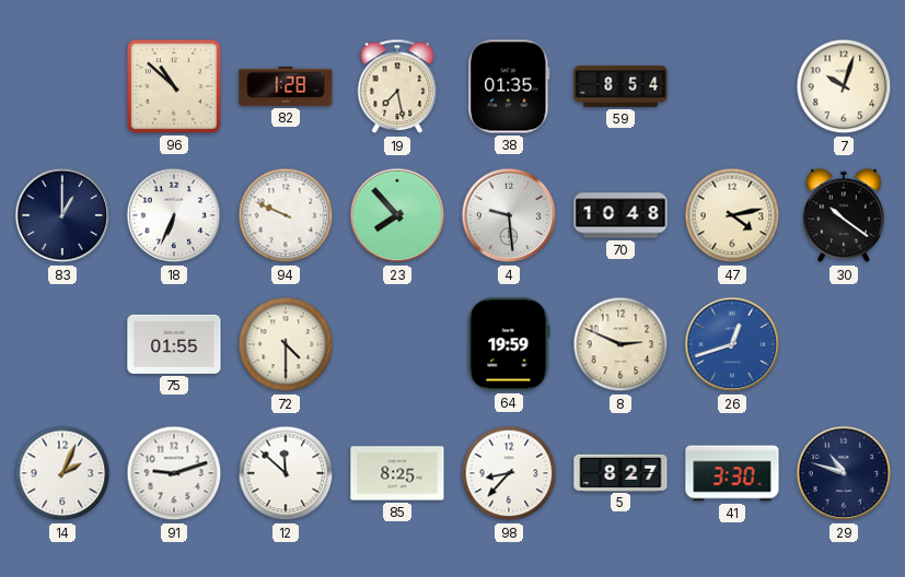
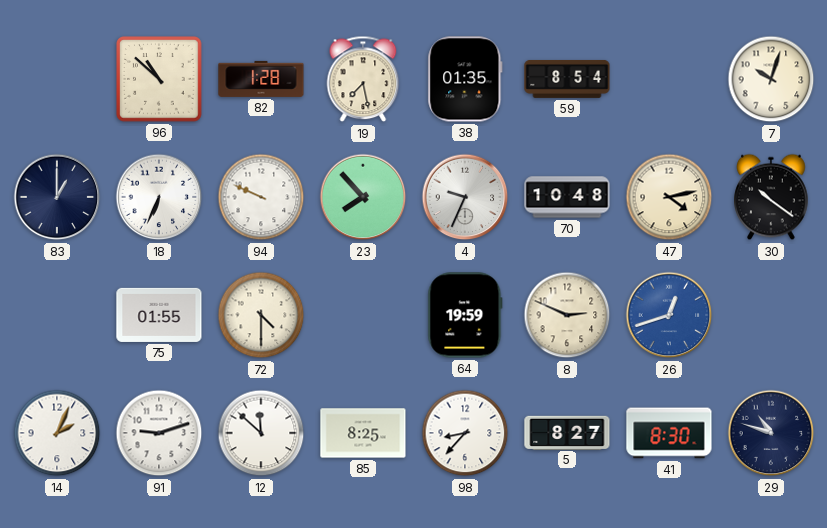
4: 9:29 -> 9:34 (465, 197)
41: 3:30 -> 8:30 (669, 433)
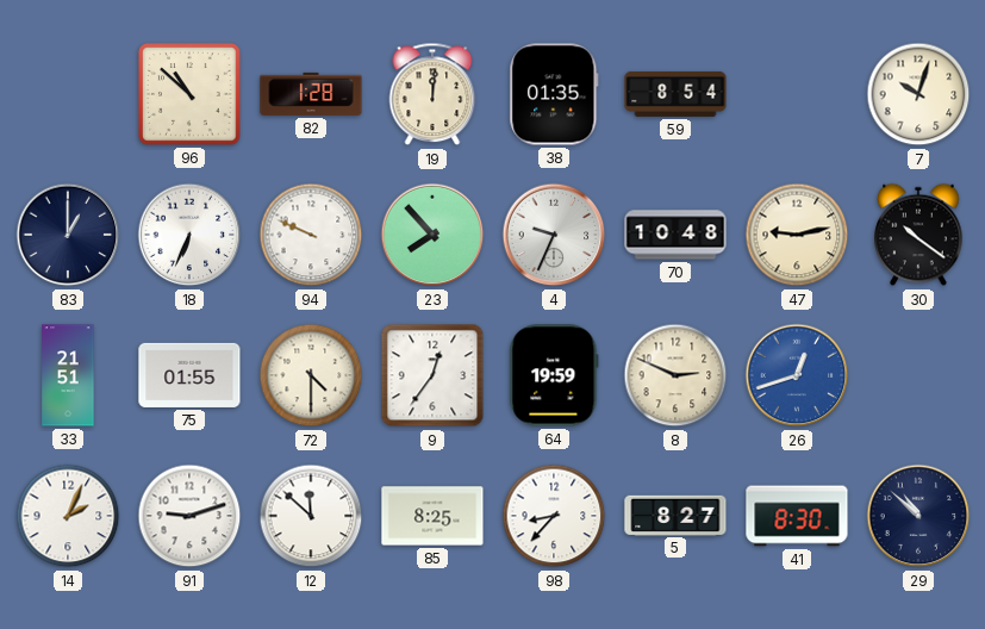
19: 7:28 -> 12:01 (432, 94)
47: 4:13 -> 9:13 (797, 235)
33: none -> 21:51 (68, 375)
9: none -> 12:36 (432, 375)
29: 10:48 -> 10:52 (918, 516)
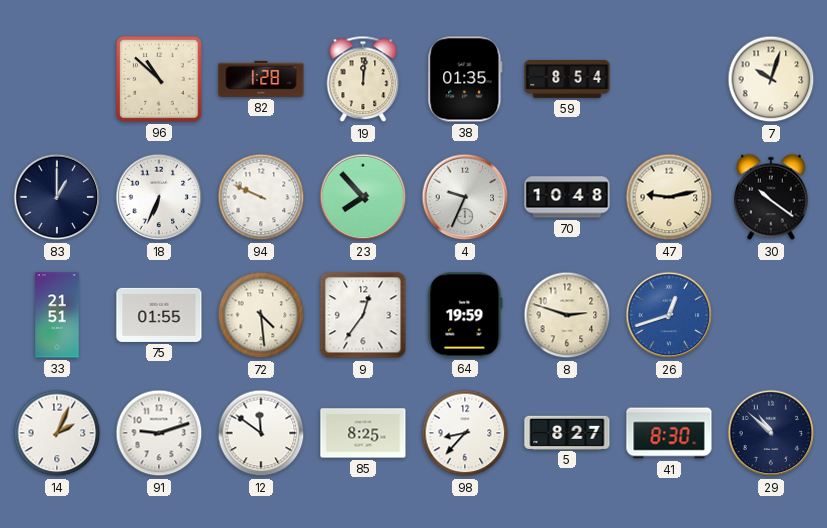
72: 4:30 -> 4:29 (261, 315)
8: 2:49 -> 2:48 (567, 315)
12: 11:52 -> 11:51 (261, 433)
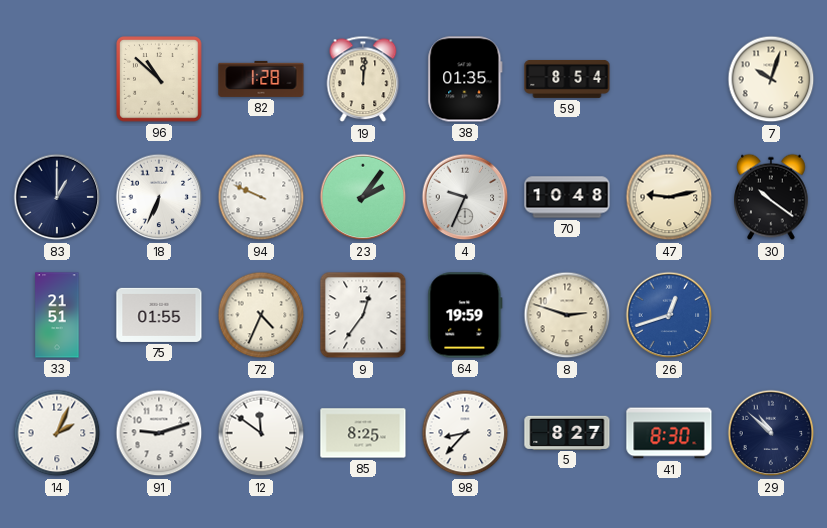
23: 7:53 -> 2:06 (363, 197)
72: 4:29 -> 4:34 (261, 315)
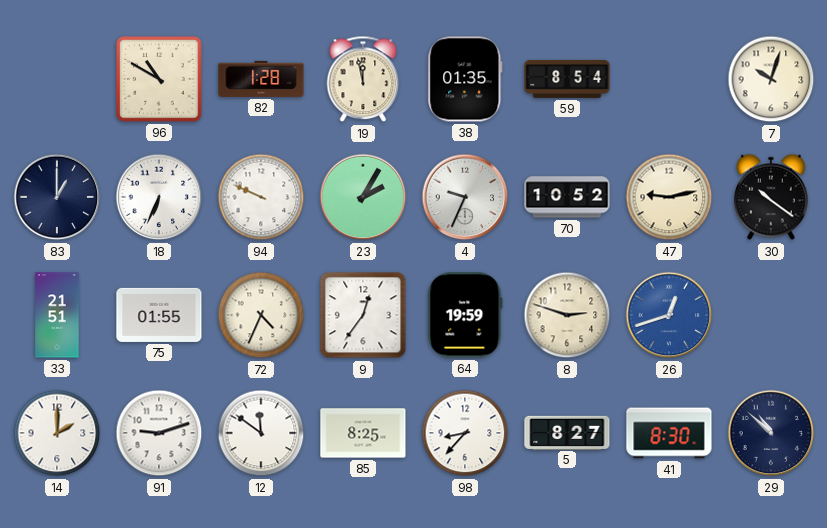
96: 10:52 -> 10:50 (159, 79)
19: 12:01 -> 11:58 (363, 79)
23: 2:06 -> 2:05 (363, 197)
70: 10:48 -> 10:52 (567, 197)
14: 2:04 -> 2:00 (57, 433)
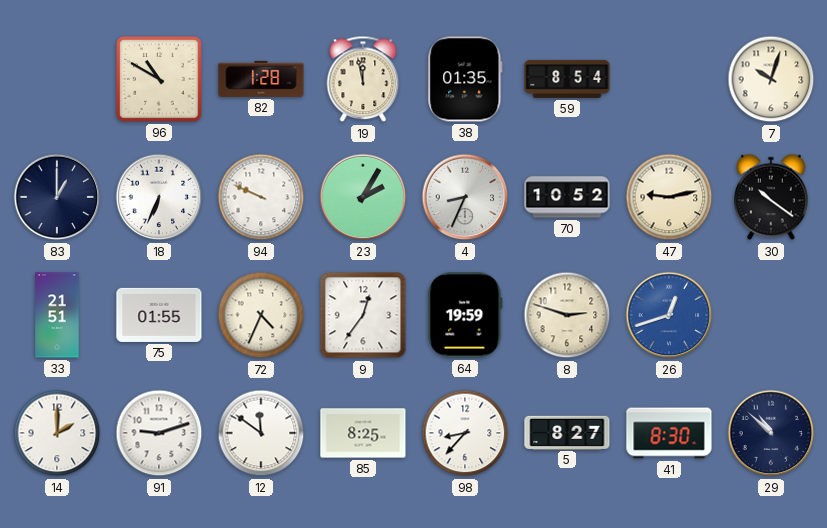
4: 9:34 -> 8:34 (465, 197)
